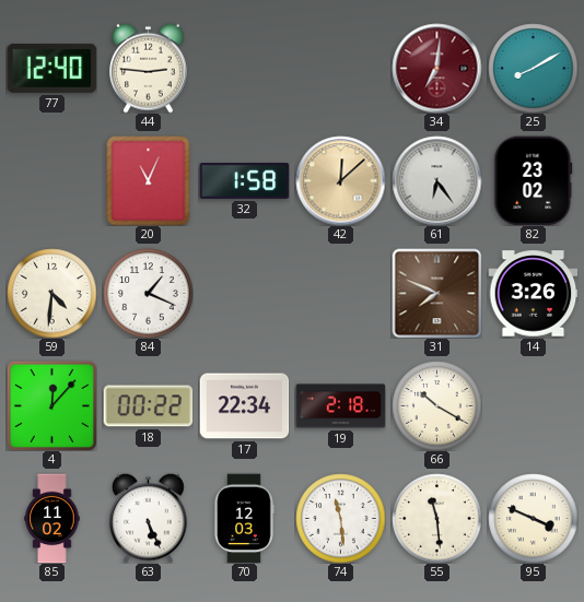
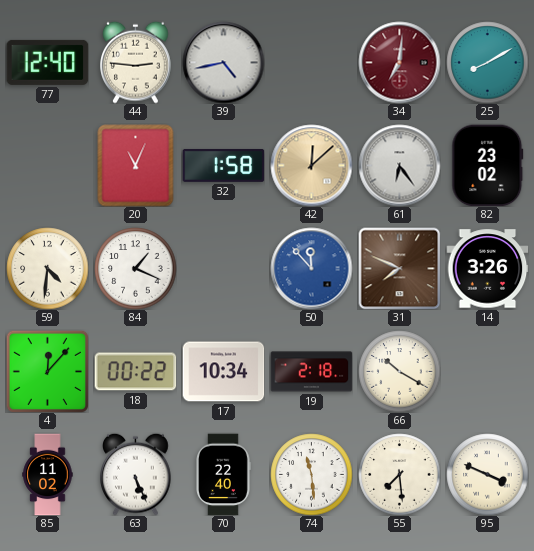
39: none -> 4:43 (223, 62)
50: none -> 11:53 (311, 268)
17: 22:34 -> 10:34 (223, 372)
70: 12:03 -> 22:40 (224, 474)
55: 11:29 -> 7:29 (399, 474)
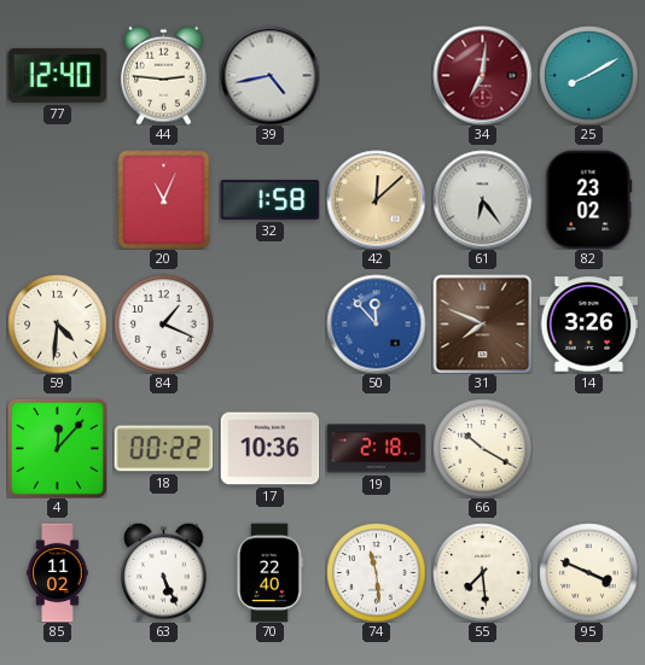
17: 10:34 -> 10:36 (269, 449)
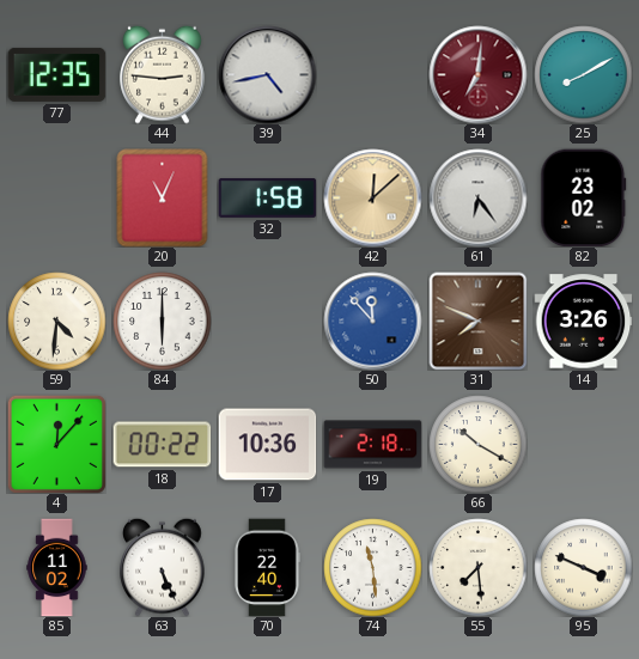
77: 12:40 -> 12:35 (56, 74)
84: 1:19 -> 6:00 (162, 321)
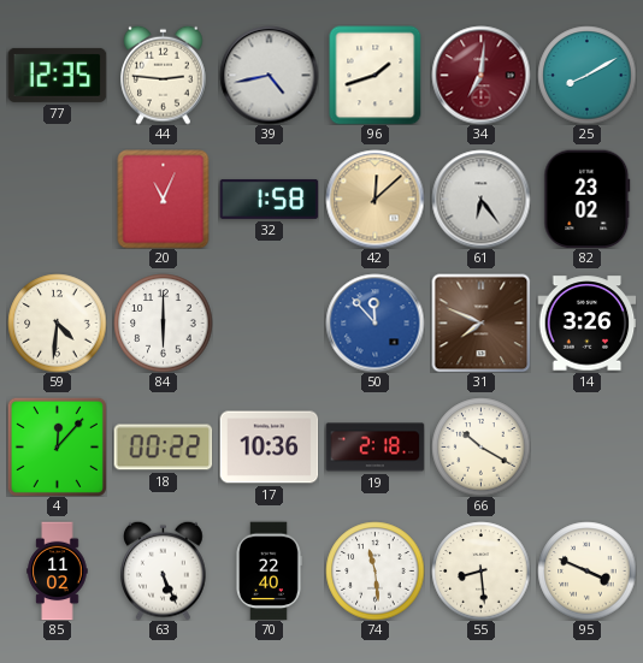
96: none -> 1:42 (376, 75)
55: 7:29 -> 8:29 (480, 570)
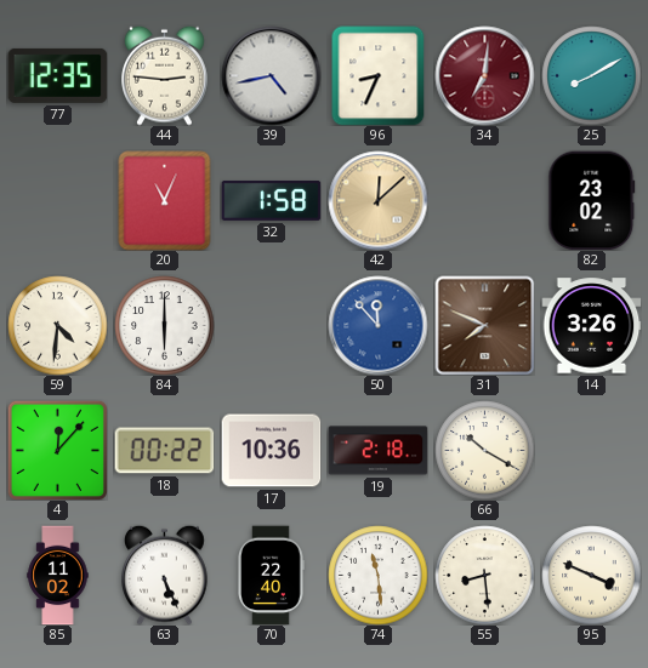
96: 1:42 -> 8:34 (379, 75)
61: 6:24 -> none (480, 199)
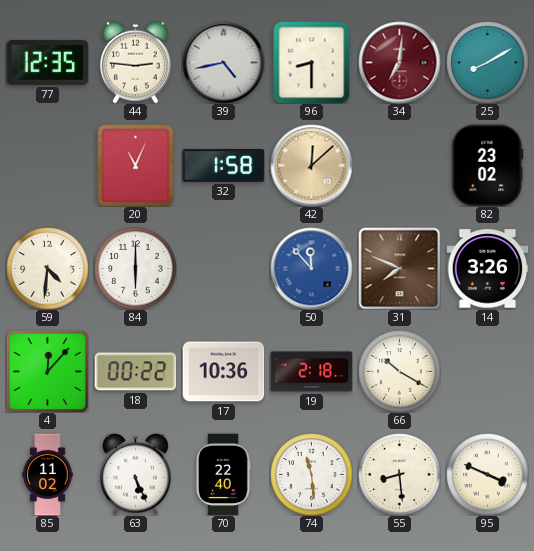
96: 8:34 -> 8:30 (312, 62)
